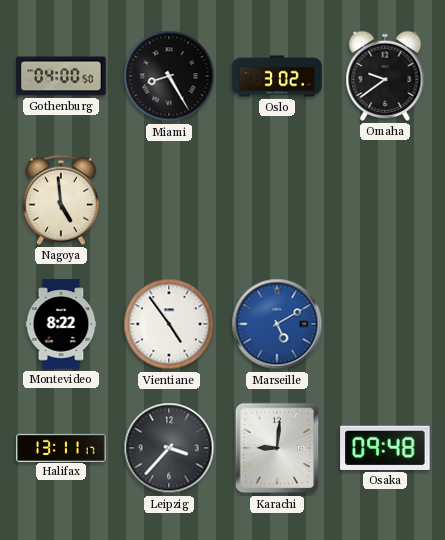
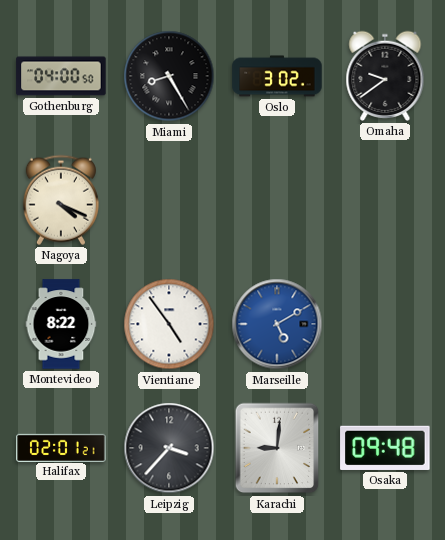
Nagoya: 4:59 -> 4:19 (61, 200)
Halifax: 13:11 -> 02:01 (61, 447)
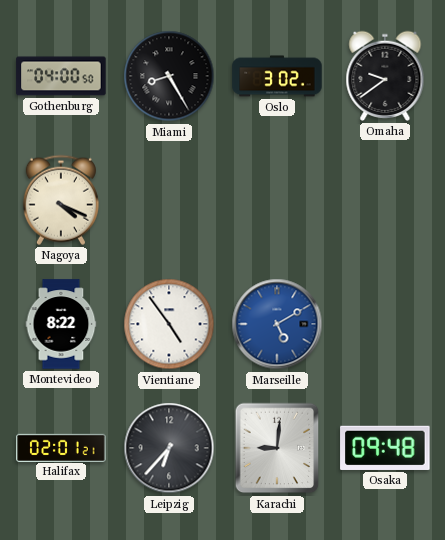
Leipzig: 3:37 -> 6:37 (169, 448)
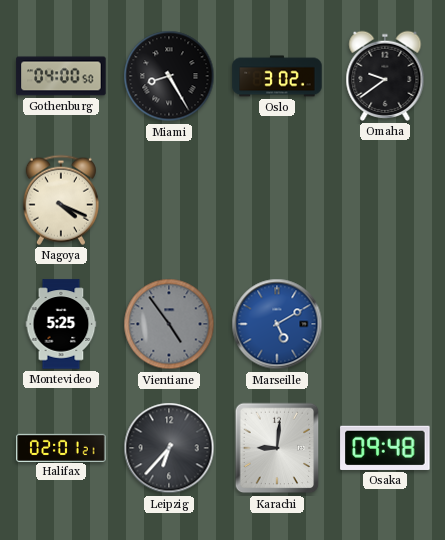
Montevideo: 8:22 -> 5:25 (61, 324)
Vientiane dial: white -> grey (169, 324)
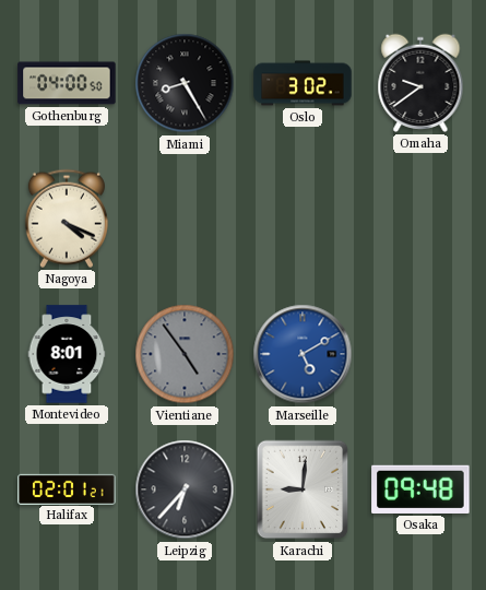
Montevideo: 5:25 -> 8:01 (67, 354)
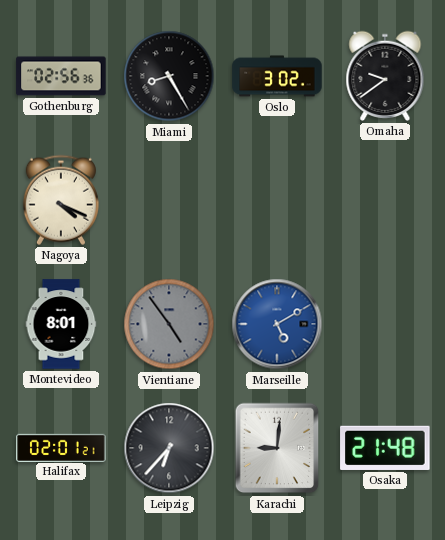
Gothenburg: 04:00 -> 02:56 (61, 76)
Osaka: 09:48 -> 21:48 (385, 448)
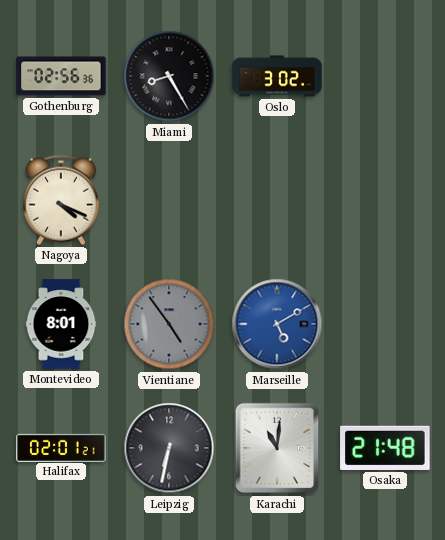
Omaha: 9:39 -> none (385, 76)
Leipzig: 6:37 -> 6:32 (169, 448)
Karachi: 9:01 -> 11:01 (277, 448)
